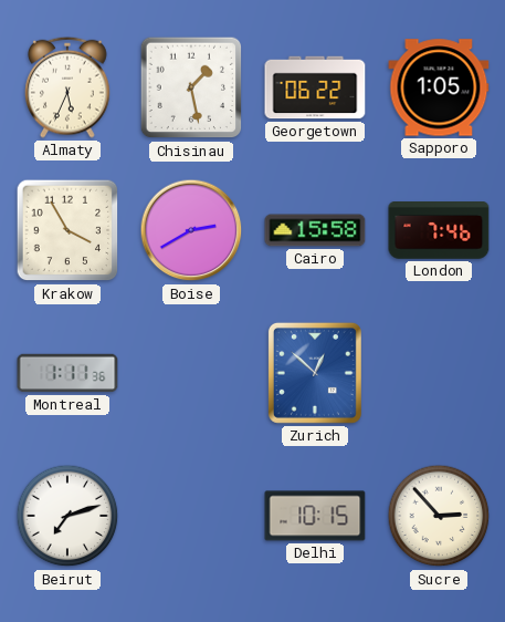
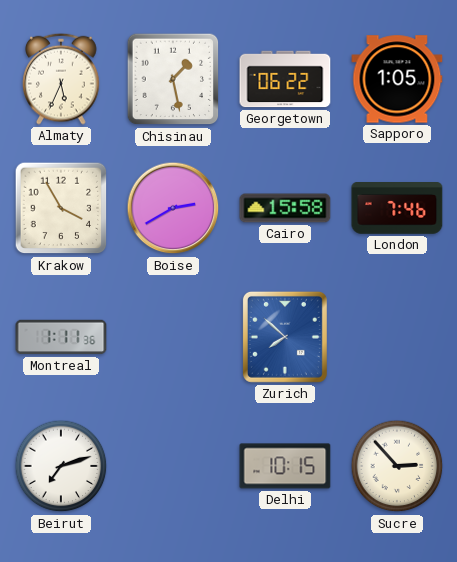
Zurich: 12:52 -> 7:52 (285, 337)
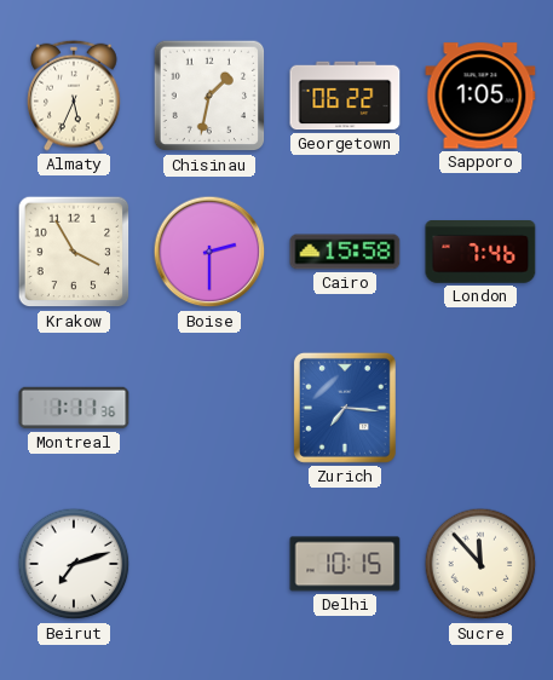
Chisinau: 1:28 -> 1:32 (209, 96)
Boise: 2:40 -> 2:30 (209, 252)
Zurich: 7:52 -> 7:16 (345, 408)
Sucre: 2:53 -> 11:53 (480, 564)
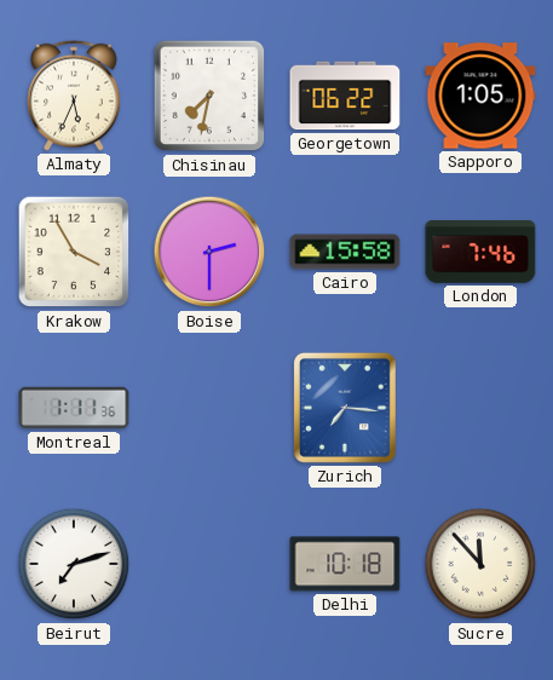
Chisinau: 1:32 -> 7:32 (209, 96)
Delhi: 10:15 -> 10:18 (345, 564)
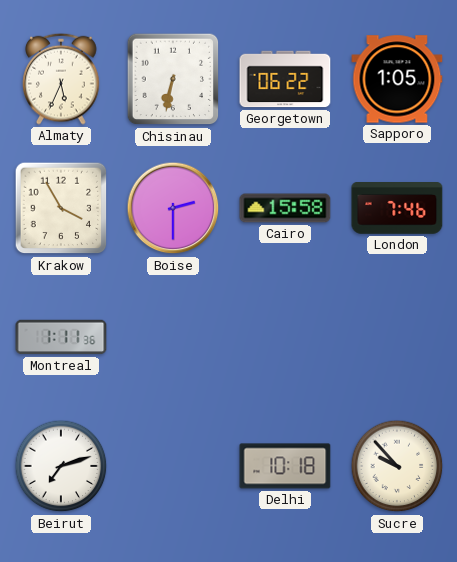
Chisinau: 7:32 -> 6:32 (173, 79)
Zurich: 7:16 -> none (345, 408)
Sucre: 11:53 -> 9:53 (397, 466)
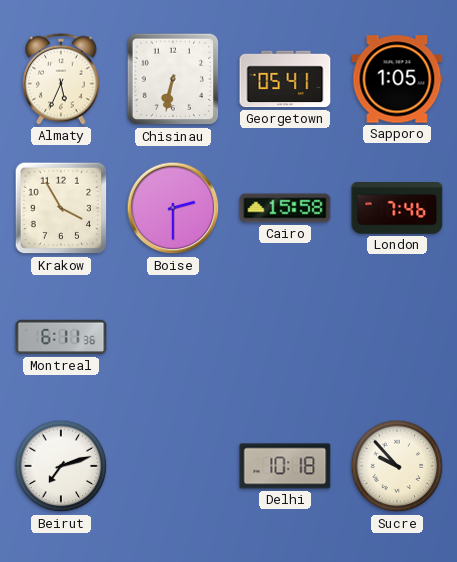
Georgetown: 06:22 -> 05:41 (285, 79)
Montreal: 1:11 -> 6:11 (61, 337)
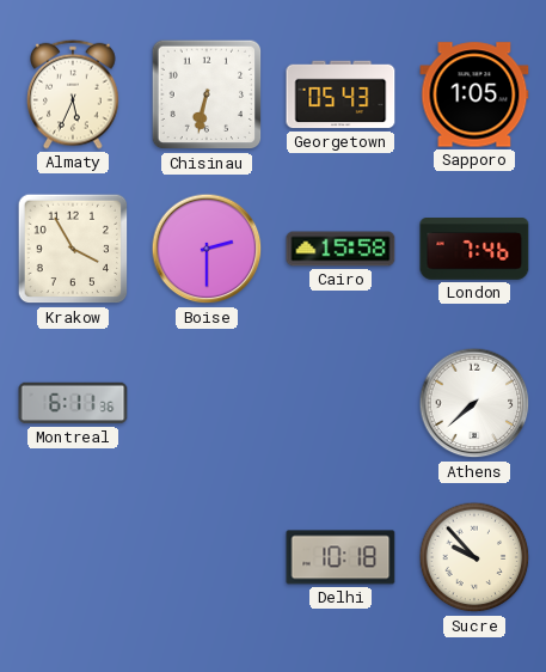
Georgetown: 05:41 -> 05:43 (341, 94)
Athens: none -> 7:38 (474, 403)
Beirut: 7:12 -> none (61, 466)
